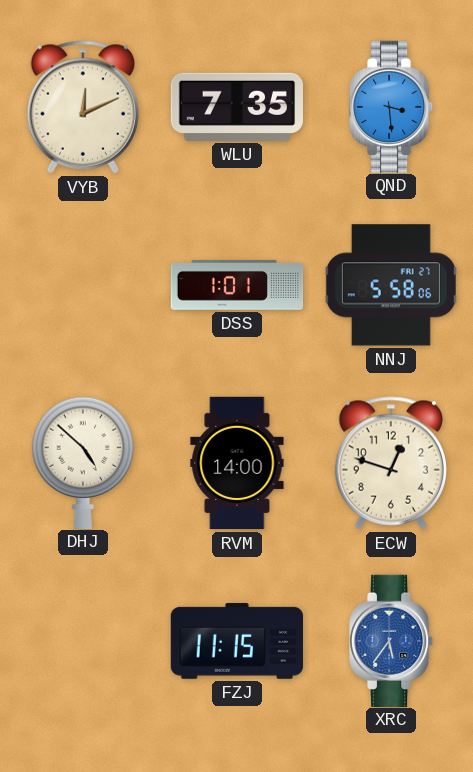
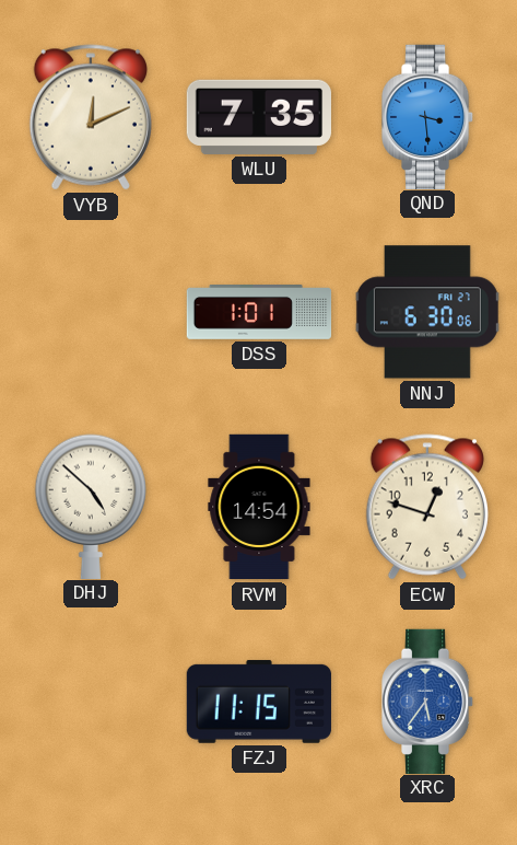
NNJ: 5:58 -> 6:30 (427, 312)
RVM: 14:00 -> 14:54 (259, 507)
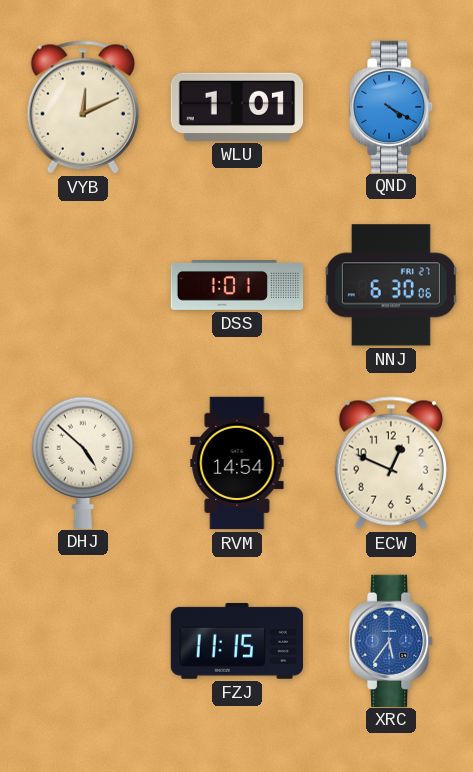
WLU: 7:35 -> 1:01 (236, 107)
QND: 3:29 -> 4:20 (392, 106)
ECW: 12:48 -> 12:49 (391, 463)
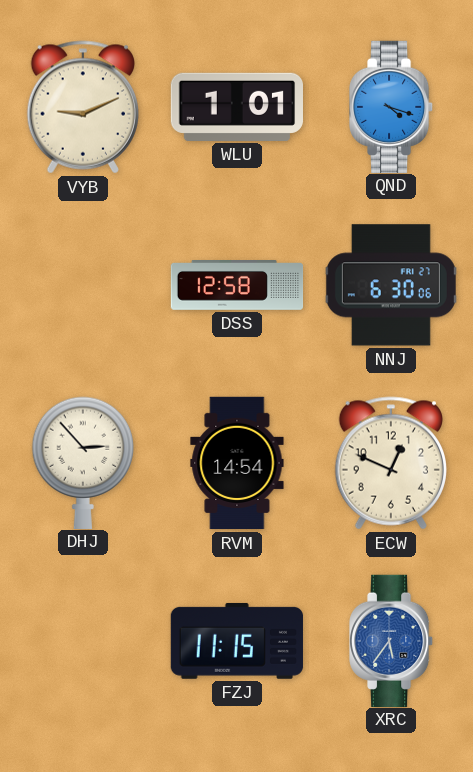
VYB: 12:11 -> 9:11 (83, 107)
QND: 4:20 -> 4:18 (392, 106)
DSS: 1:01 -> 12:58 (237, 286)
DHJ: 4:52 -> 2:53 (83, 462)
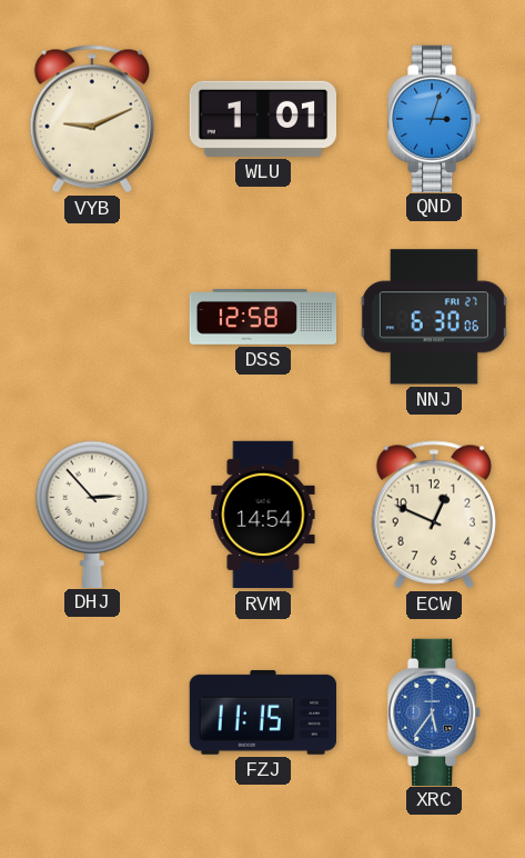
QND: 4:18 -> 3:03 (435, 118)
